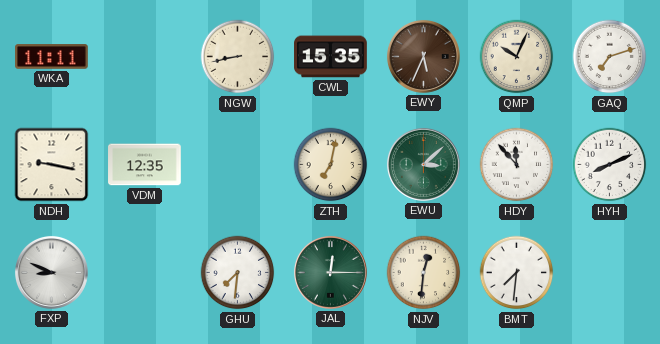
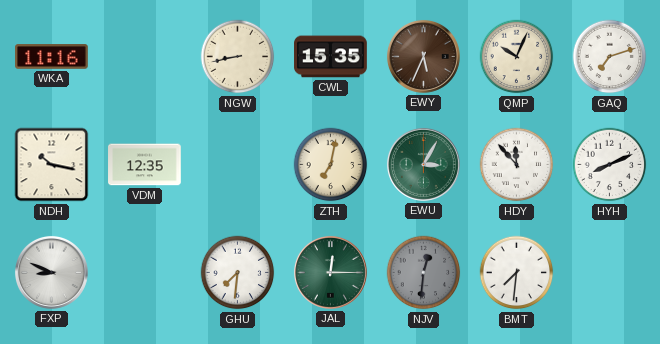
WKA: 11:11 -> 11:16 (52, 57)
NDH: 9:17 -> 10:17 (52, 165)
EWU: 3:08 -> 3:05 (423, 164)
NJV dial: cream -> grey (424, 273)
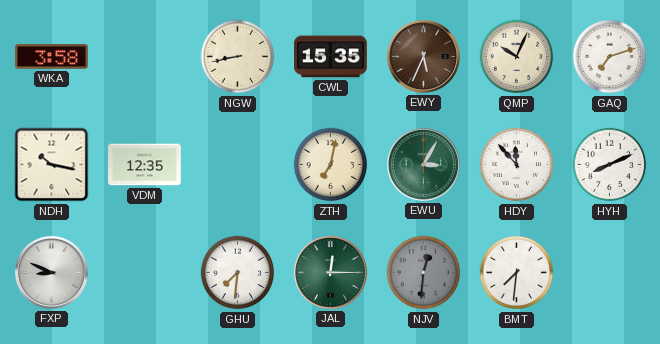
WKA: 11:16 -> 3:58 (52, 57)
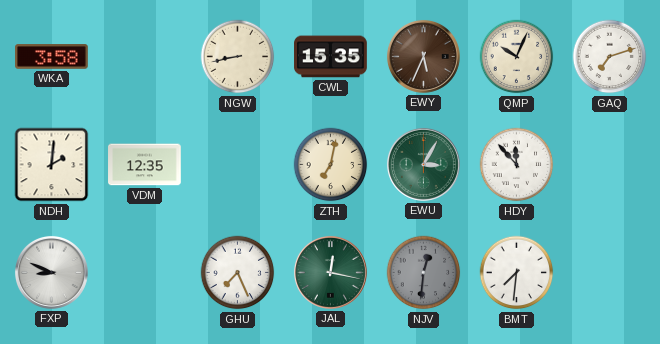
NDH: 10:17 -> 2:01 (52, 165)
HYH: 8:11 -> none (610, 165)
GHU: 7:31 -> 7:26 (238, 273)
JAL: 12:15 -> 12:17 (330, 272)
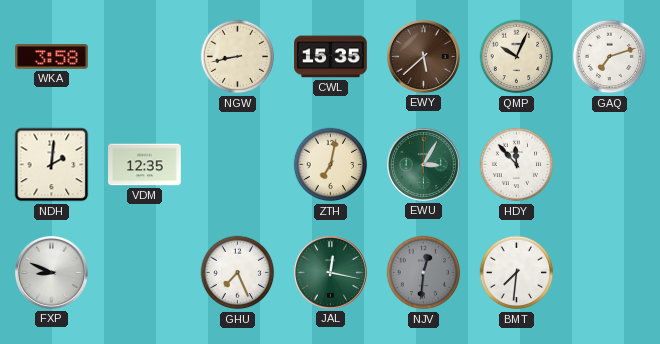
EWY: 5:34 -> 5:38 (423, 56)
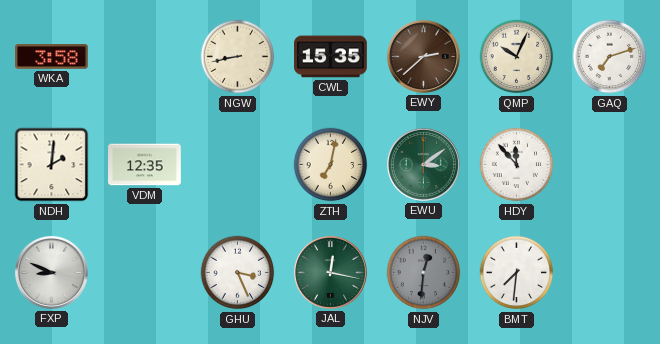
EWY: 5:38 -> 2:38 (423, 56)
EWU: 3:05 -> 3:09 (423, 164)
GHU: 7:26 -> 3:26 (238, 273)
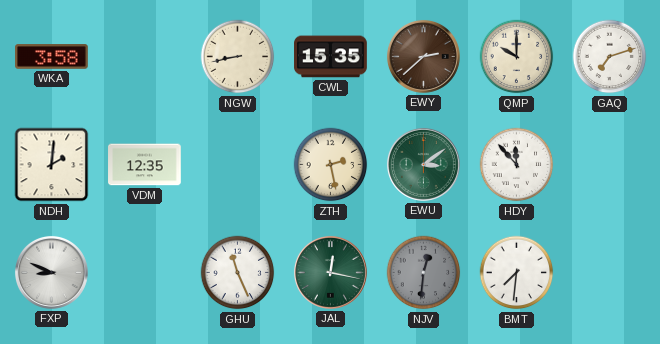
QMP: 10:04 -> 10:00 (517, 57)
ZTH: 7:02 -> 2:28 (331, 165)
GHU: 3:26 -> 11:26 (238, 273)
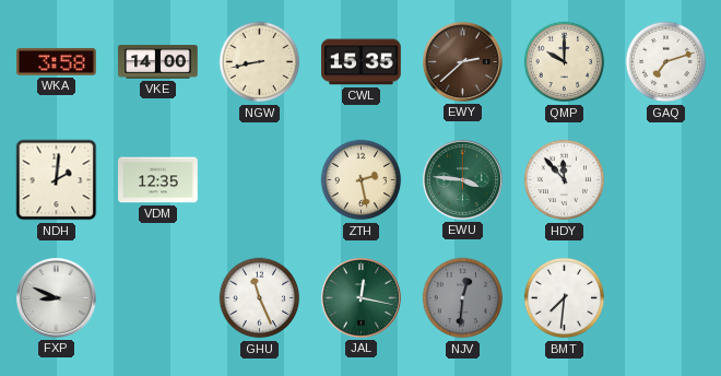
VKE: none -> 14:00 (158, 62)
EWU: 3:09 -> 3:46 (462, 179)
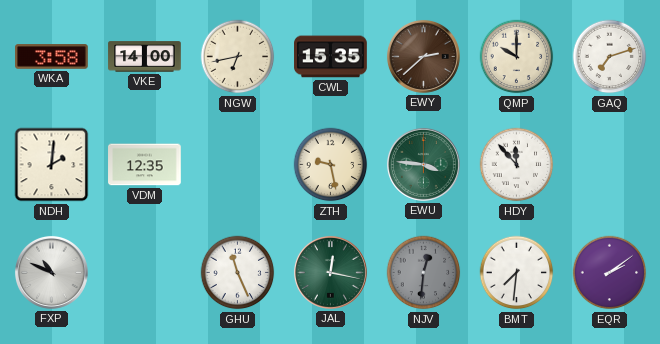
NGW: 8:43 -> 6:43 (238, 57)
ZTH: 2:28 -> 9:28 (331, 165)
FXP: 8:49 -> 10:49 (51, 272)
EQR: none -> 2:09 (610, 273)
